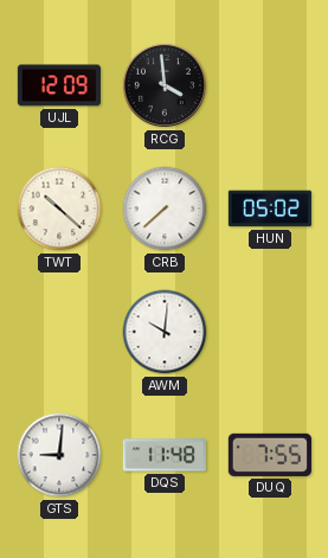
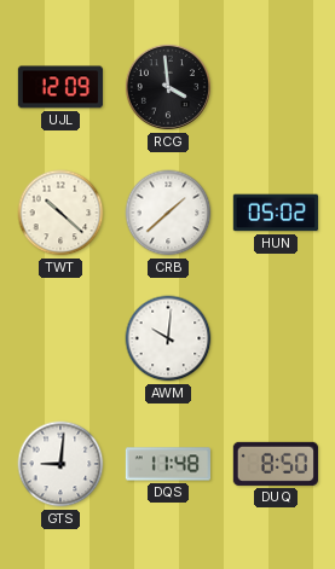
CRB: 7:38 -> 1:38 (168, 213)
DUQ: 7:55 -> 8:50 (276, 464)
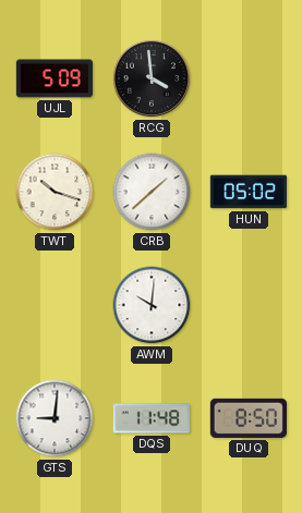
UJL: 12:09 -> 5:09 (53, 78)
TWT: 10:22 -> 10:18 (55, 192)
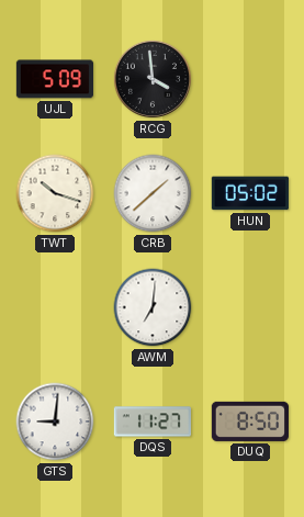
AWM: 10:01 -> 7:01 (153, 307)
DQS: 11:48 -> 11:27 (151, 422)
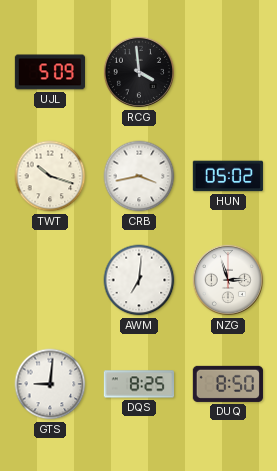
CRB: 1:38 -> 3:43 (139, 176)
NZG: none -> 2:57 (228, 280)
DQS: 11:27 -> 8:25 (138, 384)
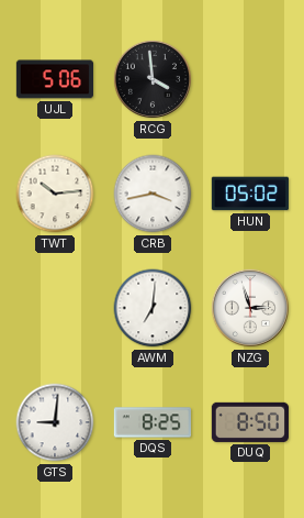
UJL: 5:09 -> 5:06 (54, 79)
TWT: 10:18 -> 10:14 (55, 194)
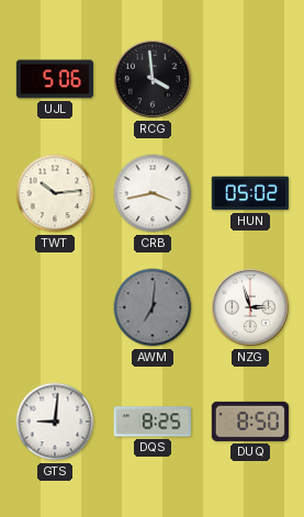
AWM dial: white -> grey (153, 307)
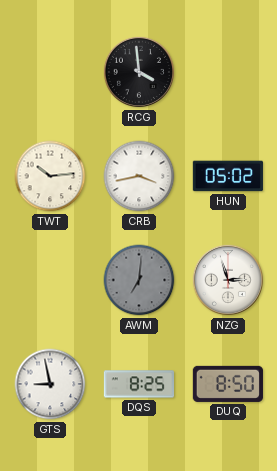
UJL: 5:06 -> none (54, 79)
GTS: 9:01 -> 8:58 (50, 384)
